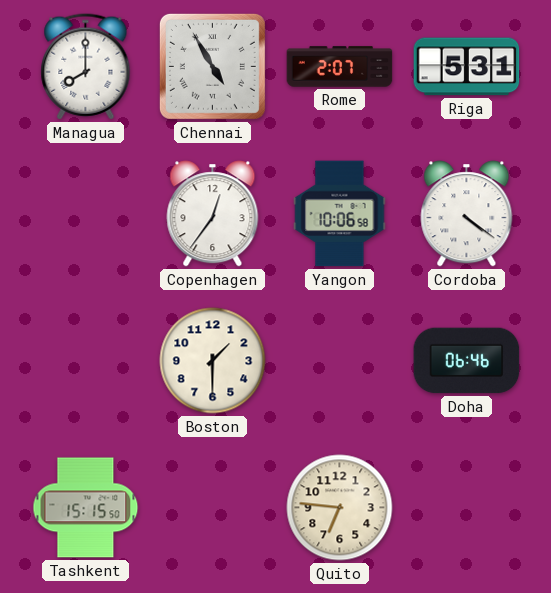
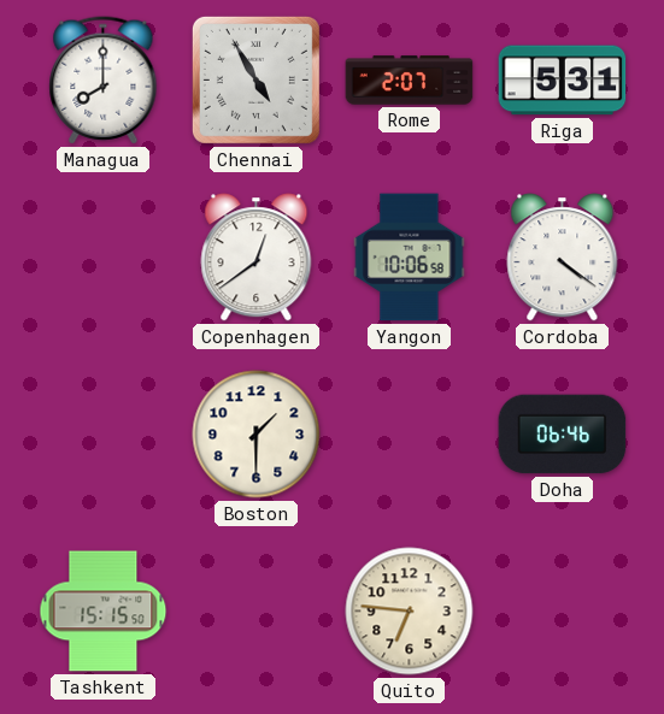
Copenhagen: 12:36 -> 12:39 (257, 258)
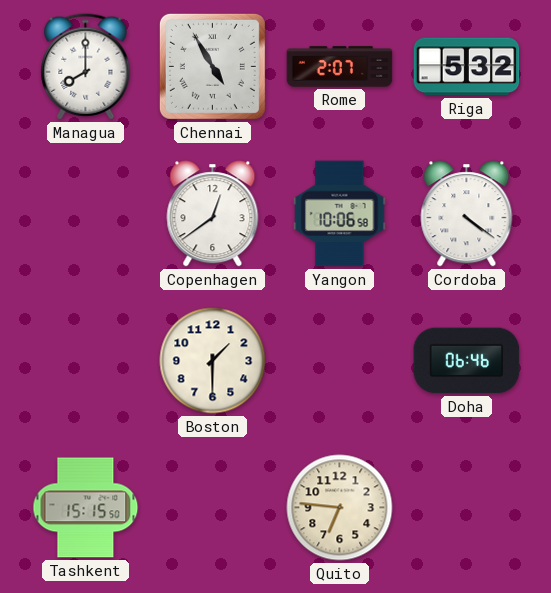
Riga: 5:31 -> 5:32 (467, 67)
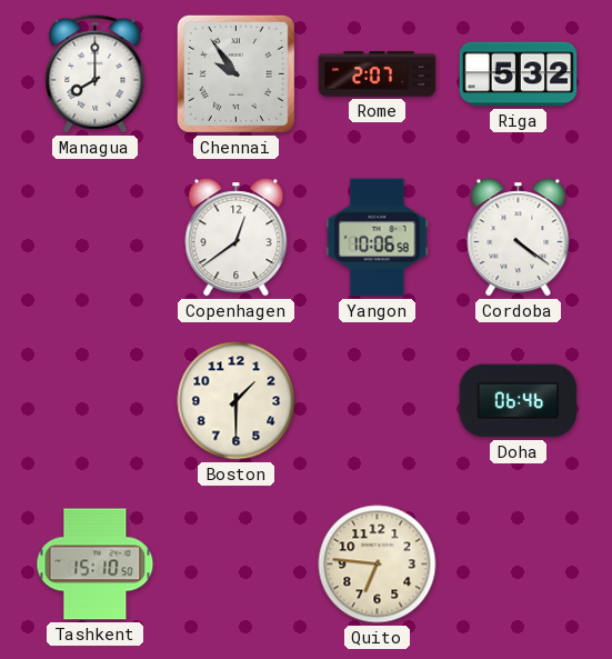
Chennai: 4:55 -> 9:54 (235, 73)
Tashkent: 15:15 -> 15:10 (96, 565)
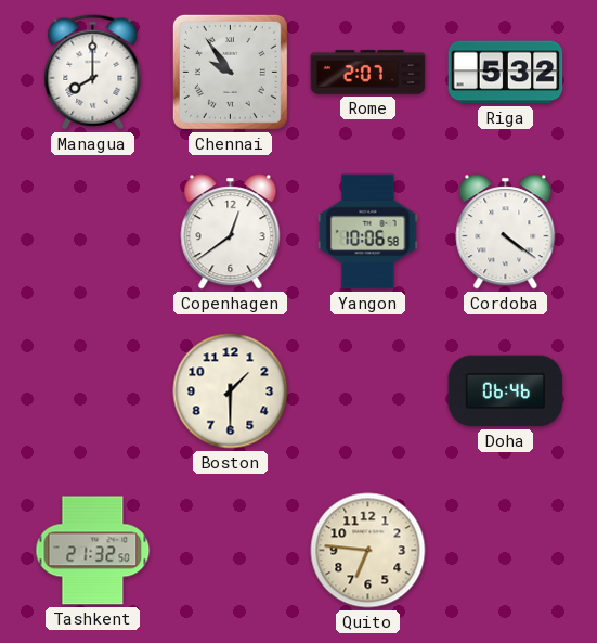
Tashkent: 15:10 -> 21:32 (93, 551)
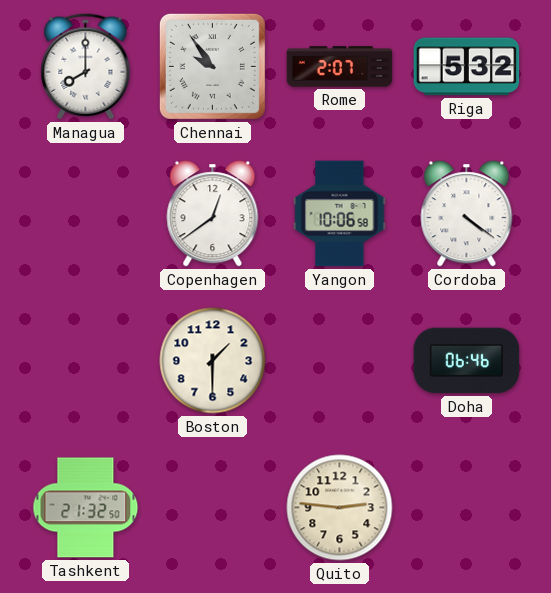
Quito: 6:46 -> 2:46 (340, 508)
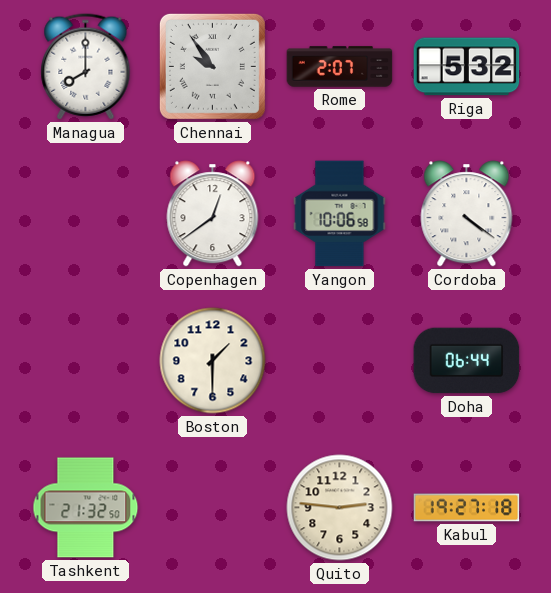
Doha: 06:46 -> 06:44 (467, 361)
Kabul: none -> 19:27 (467, 508)
